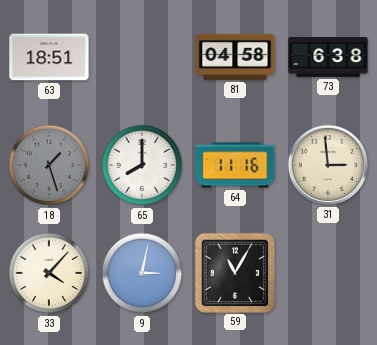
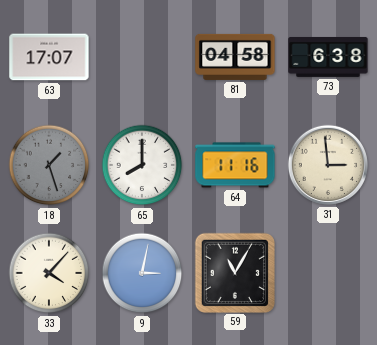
63: 18:51 -> 17:07 (49, 57)
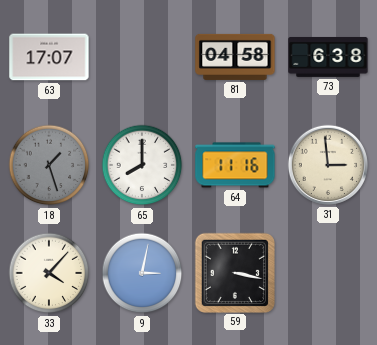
59: 11:05 -> 3:17 (234, 272)
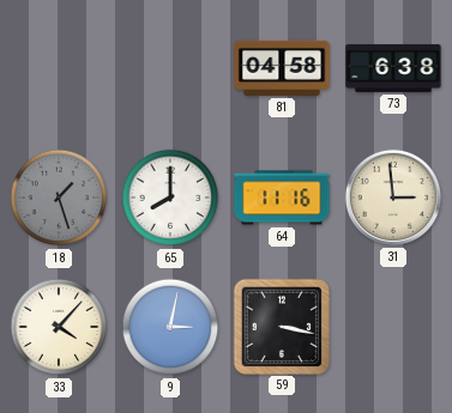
63: 17:07 -> none (49, 57)
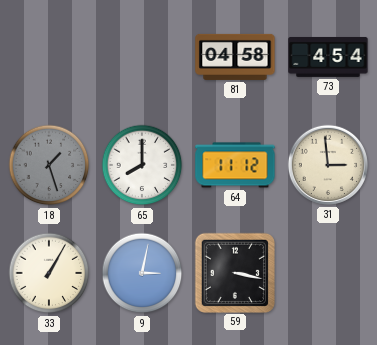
73: 6:38 -> 4:54 (328, 57)
64: 11:16 -> 11:12 (235, 165)
33: 4:07 -> 1:05 (49, 273)
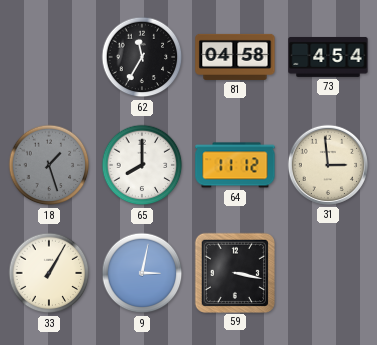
62: none -> 11:35 (142, 57)
